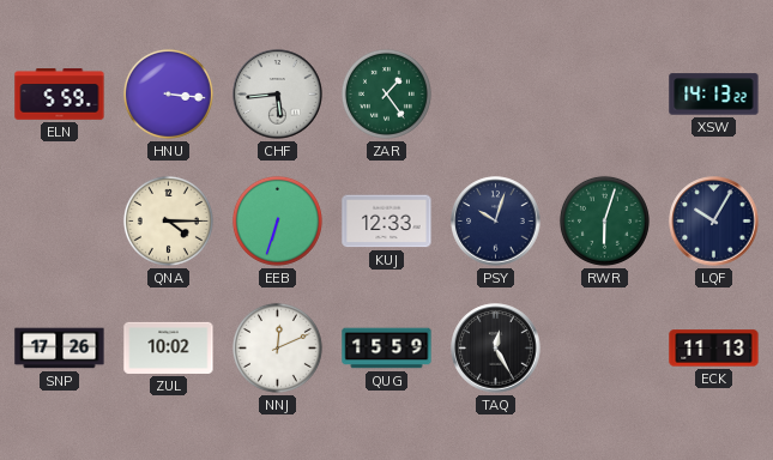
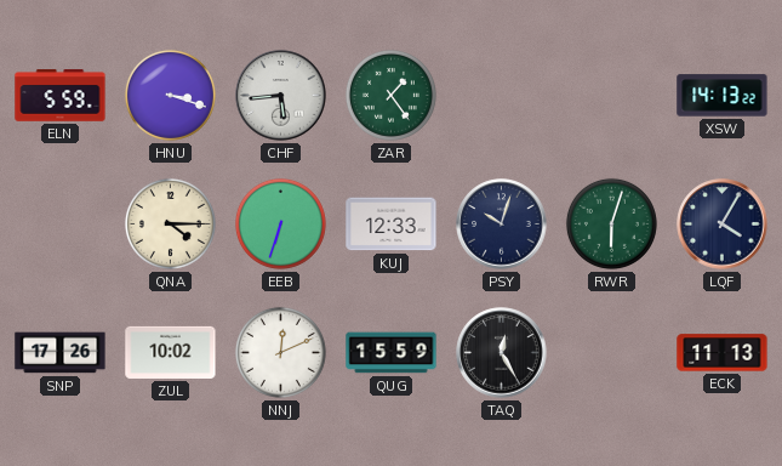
HNU: 3:16 -> 3:18 (170, 95)
LQF: 10:05 -> 4:05 (723, 225)
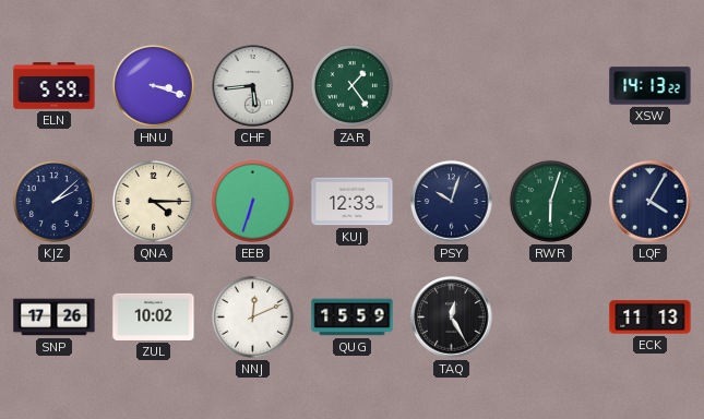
KJZ: none -> 2:08 (53, 201)
